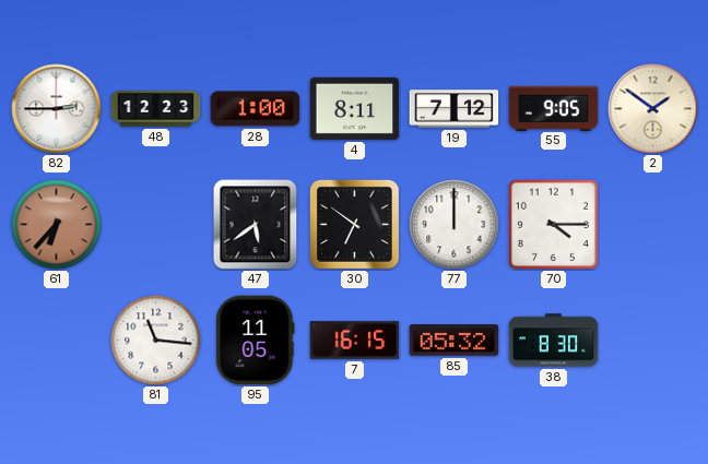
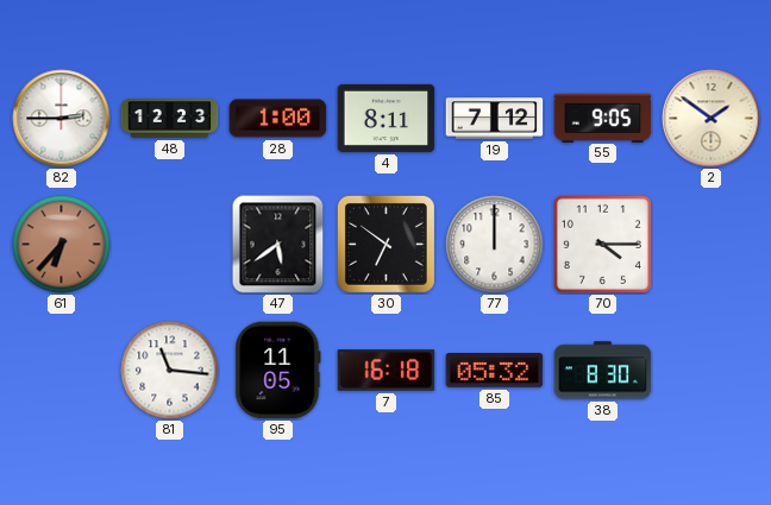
7: 16:15 -> 16:18 (387, 371)
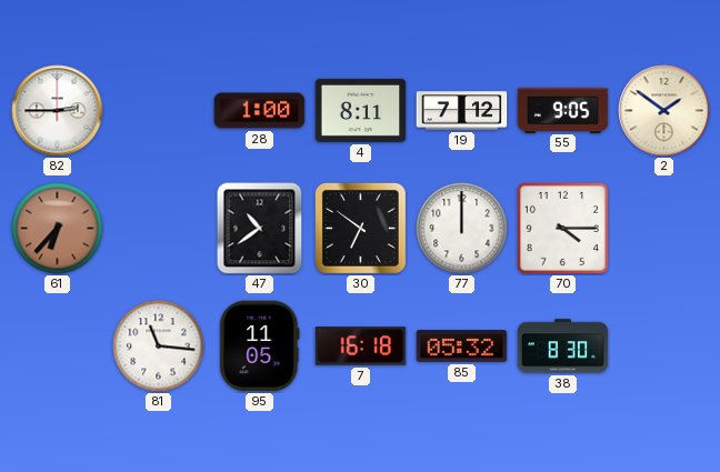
48: 12:23 -> none (170, 119)
47: 5:39 -> 10:39 (260, 229)
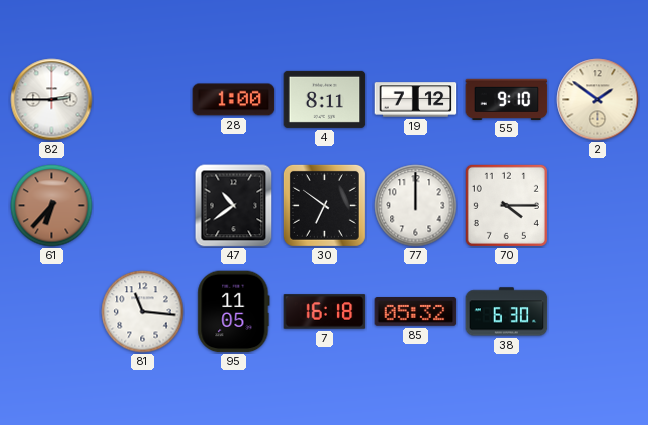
55: 9:05 -> 9:10 (507, 99)
38: 8:30 -> 6:30 (507, 312)
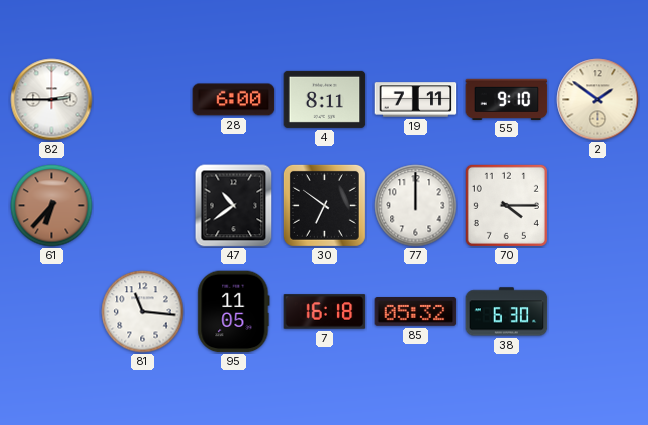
28: 1:00 -> 6:00 (234, 100)
19: 7:12 -> 7:11 (416, 100)
